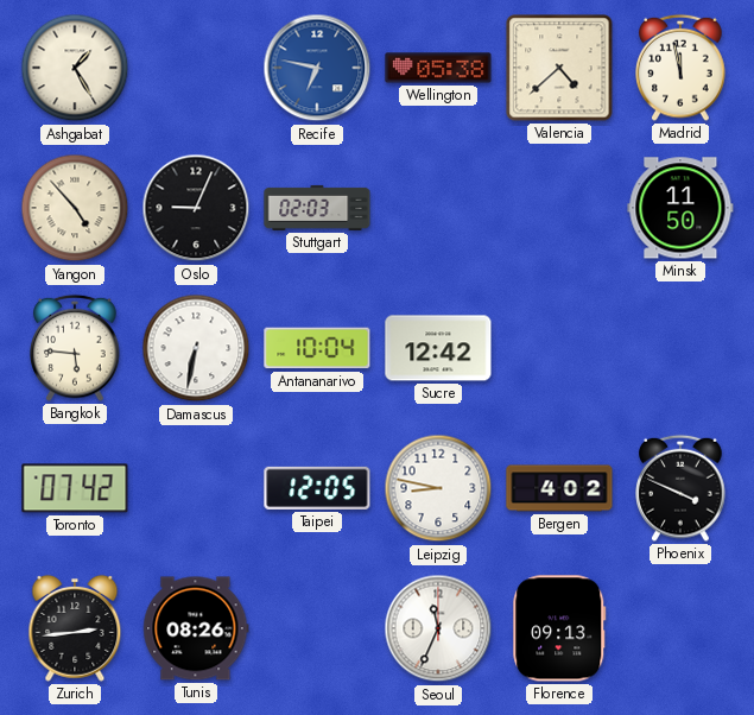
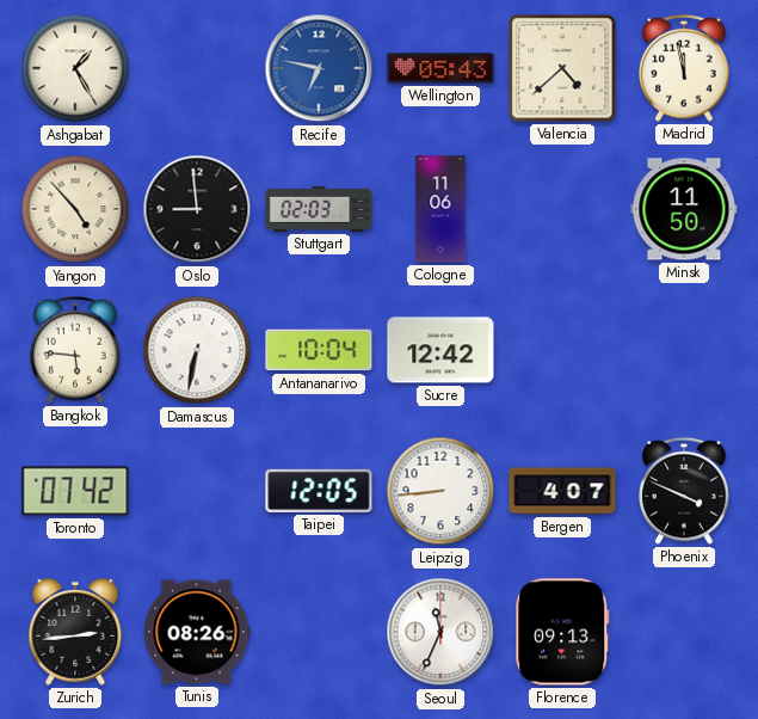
Wellington: 05:38 -> 05:43 (440, 68)
Oslo: 9:04 -> 8:59 (197, 209)
Cologne: none -> 11:06 (440, 209)
Leipzig: 8:47 -> 8:44 (440, 491)
Bergen: 4:02 -> 4:07 (562, 491)
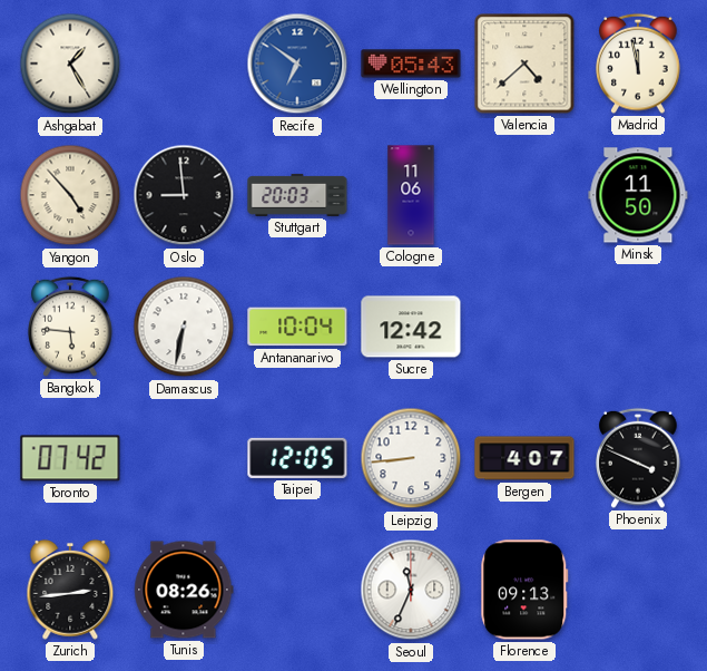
Recife: 6:47 -> 6:51 (297, 64)
Stuttgart: 02:03 -> 20:03 (297, 195)
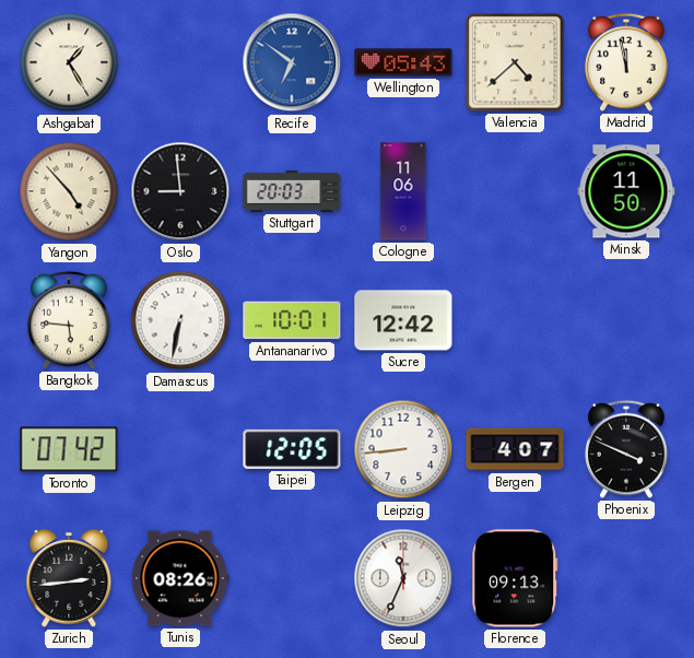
Antananarivo: 10:04 -> 10:01 (292, 320)
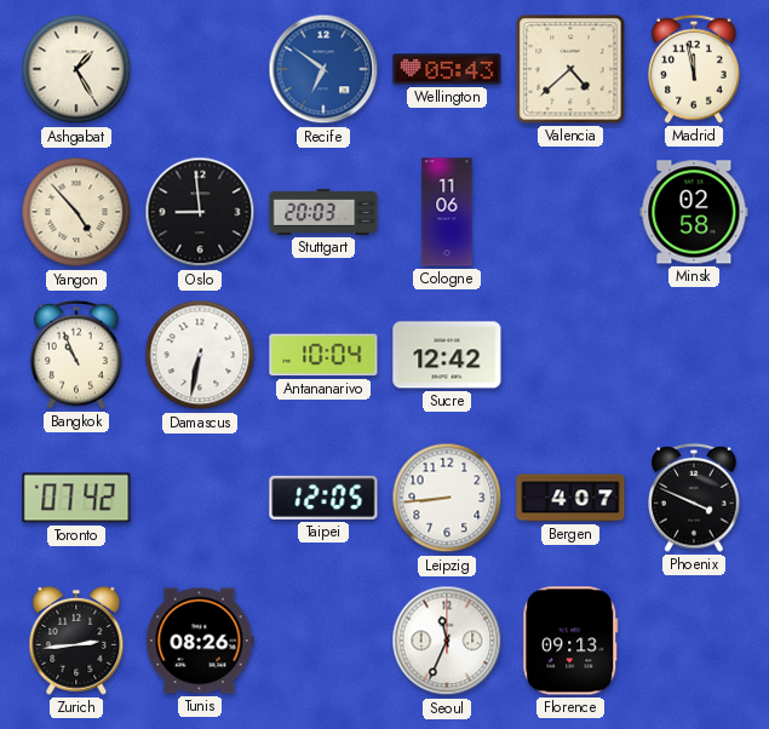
Minsk: 11:50 -> 02:58 (694, 212)
Bangkok: 5:46 -> 10:56 (76, 355)
Antananarivo: 10:01 -> 10:04 (323, 355)
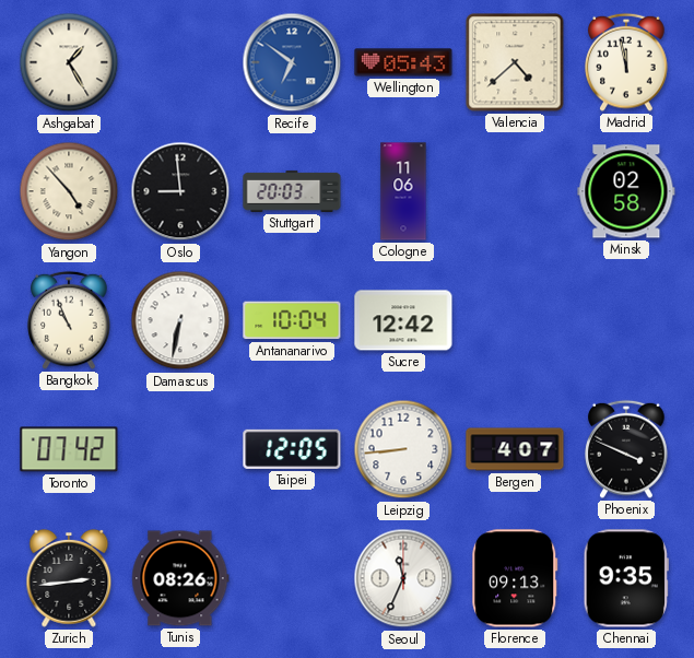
Chennai: none -> 9:35 (626, 578)
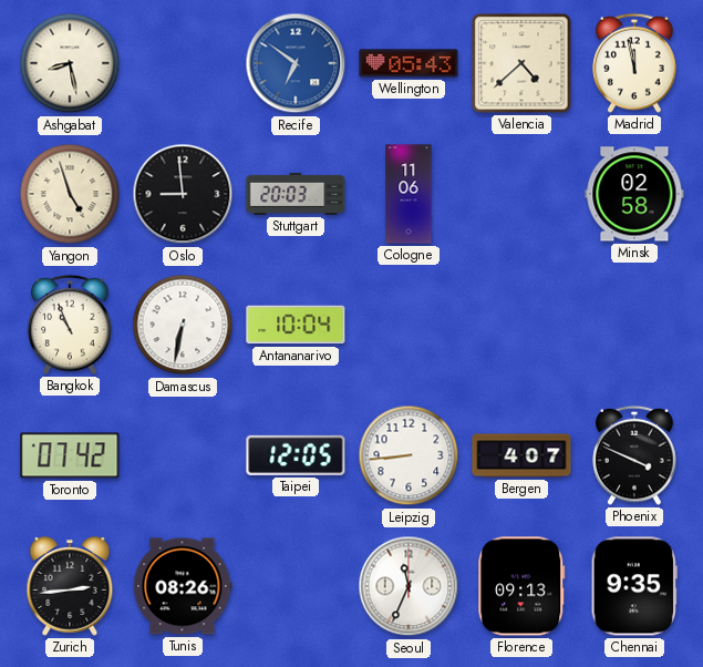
Ashgabat: 1:25 -> 8:28 (70, 63)
Yangon: 4:53 -> 4:57 (70, 194)
Sucre: 12:42 -> none (403, 320)
